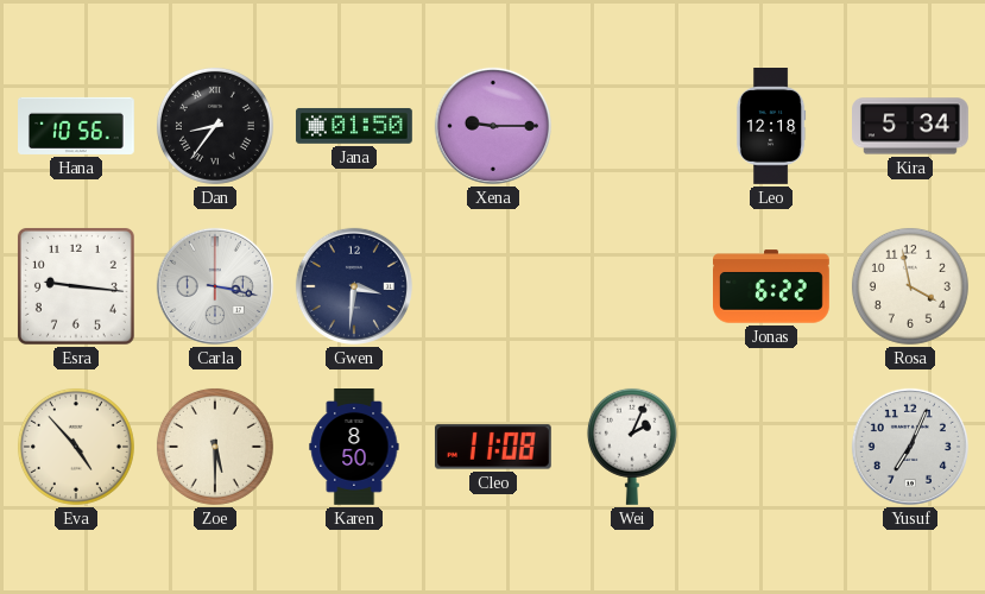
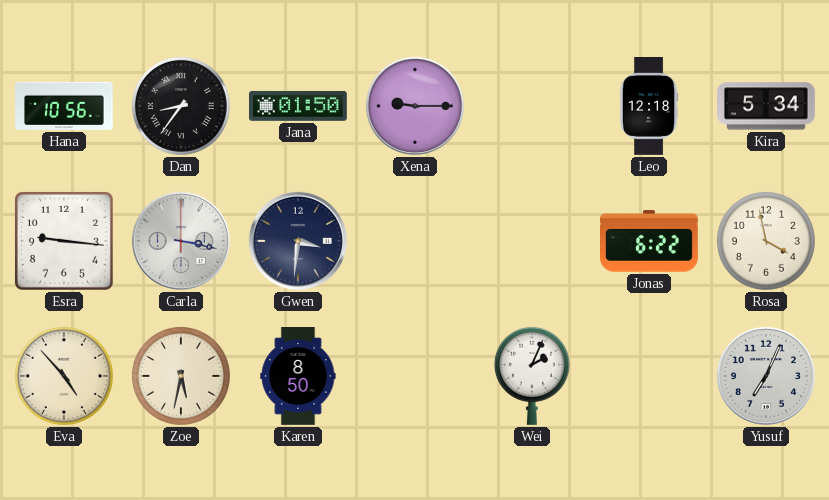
Zoe: 5:30 -> 5:32 (181, 376)
Cleo: 11:08 -> none (493, 447)
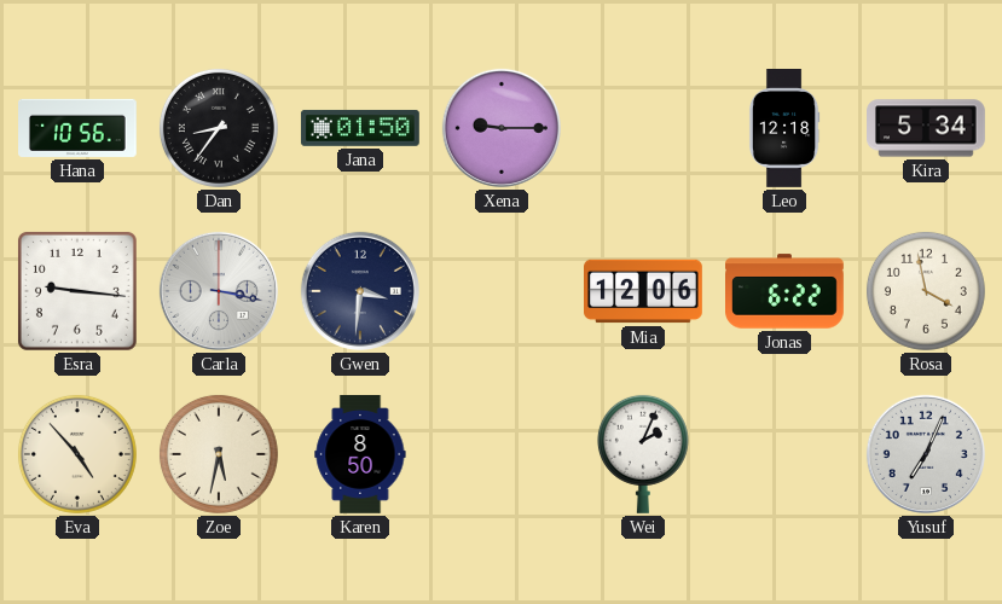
Mia: none -> 12:06 (644, 291)
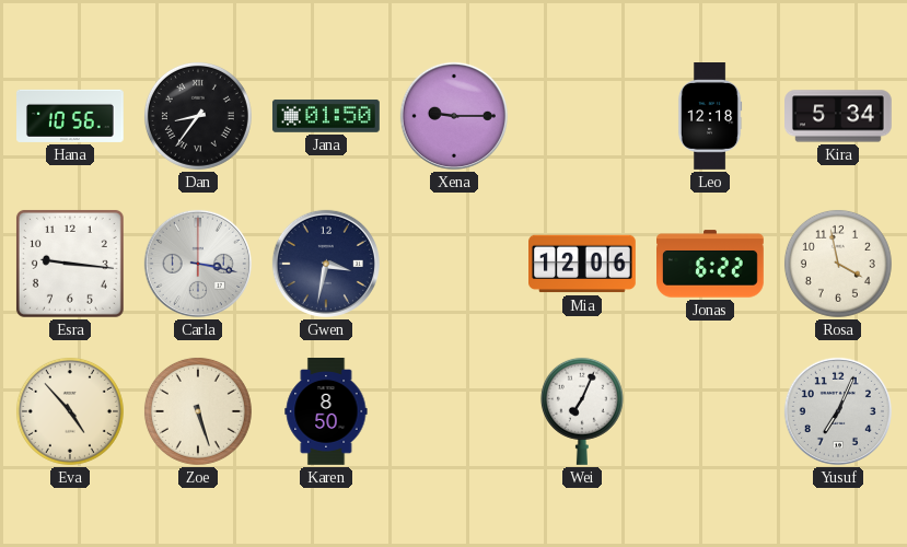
Gwen: 3:31 -> 3:32 (326, 264)
Zoe: 5:32 -> 5:27 (198, 411)
Wei: 2:04 -> 7:04 (582, 411)
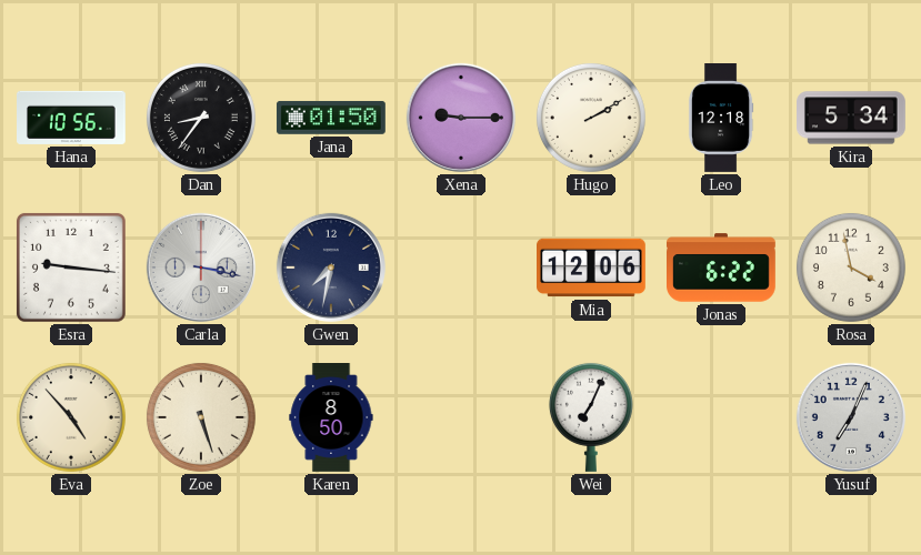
Hugo: none -> 2:10 (591, 118)
Gwen: 3:32 -> 7:32 (331, 268)
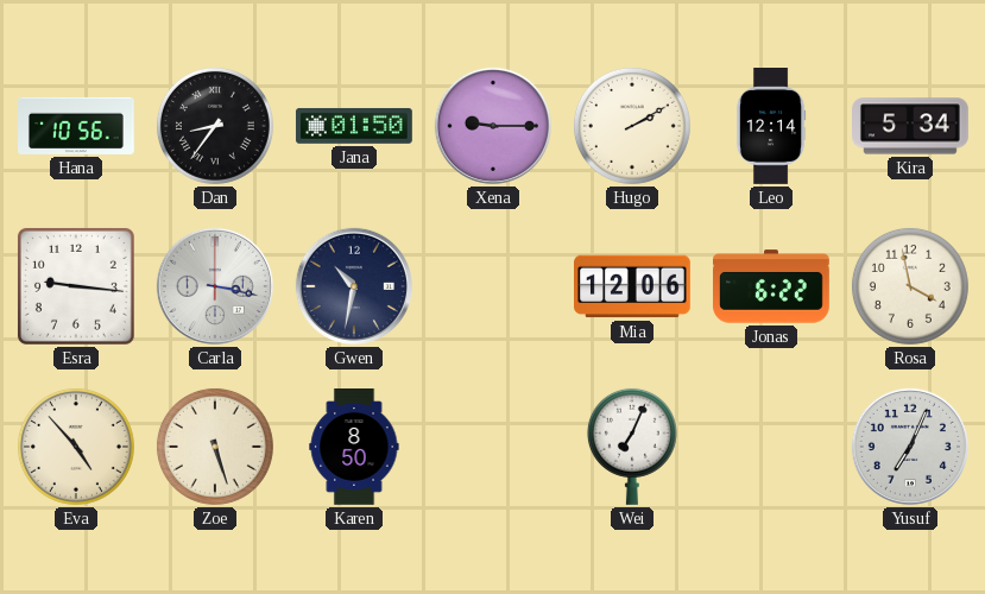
Leo: 12:18 -> 12:14 (771, 127)
Gwen: 7:32 -> 10:32 (354, 286)
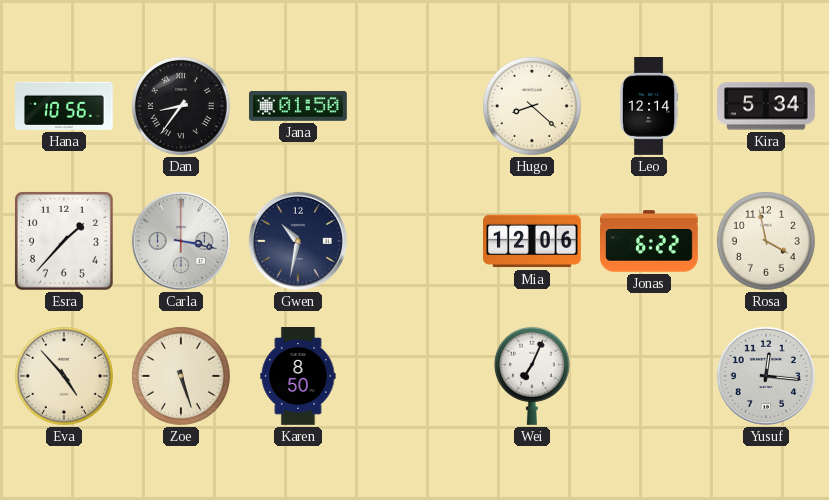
Xena: 9:15 -> none (493, 126)
Hugo: 2:10 -> 8:22 (532, 106)
Esra: 9:16 -> 1:37 (64, 241)
Yusuf: 7:04 -> 12:16 (766, 376)
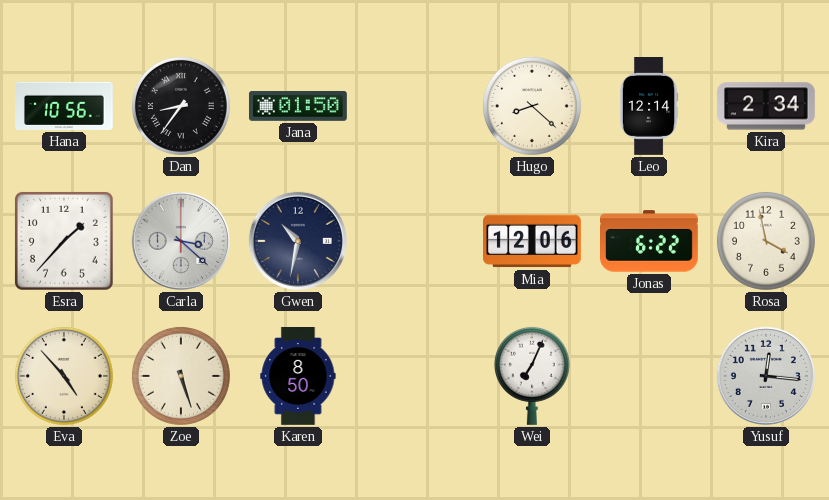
Kira: 5:34 -> 2:34 (767, 106)
Carla: 3:17 -> 3:22 (181, 241)
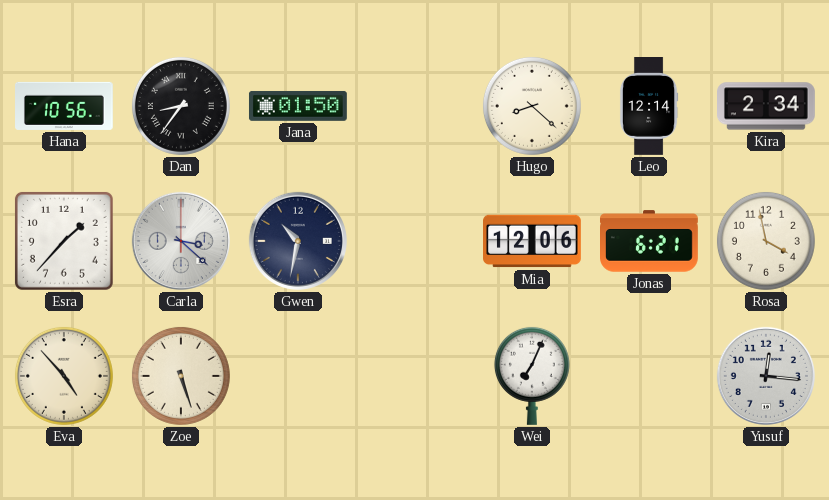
Jonas: 6:22 -> 6:21 (650, 241)
Karen: 8:50 -> none (298, 377)
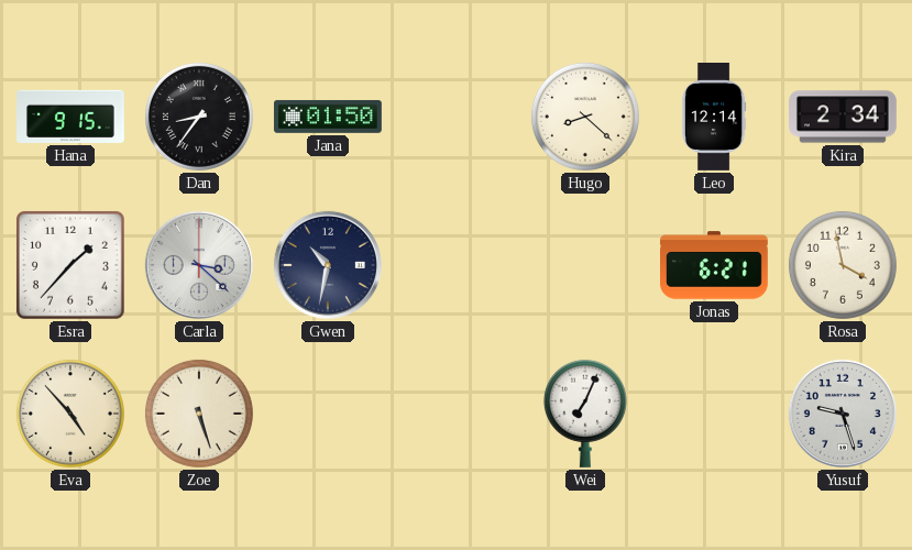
Hana: 10:56 -> 9:15 (72, 117)
Mia: 12:06 -> none (533, 241)
Yusuf: 12:16 -> 9:27 (843, 414)
